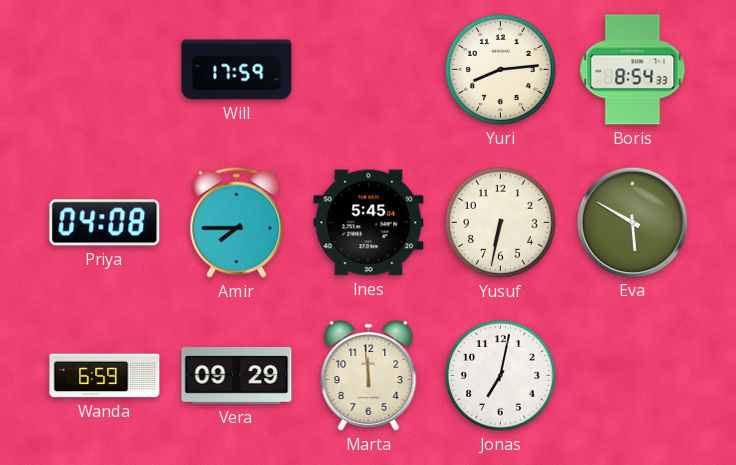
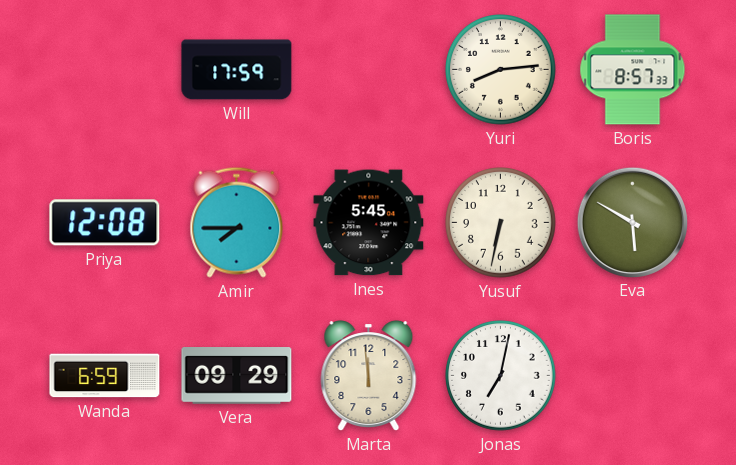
Boris: 8:54 -> 8:57 (633, 70)
Priya: 04:08 -> 12:08 (105, 223)
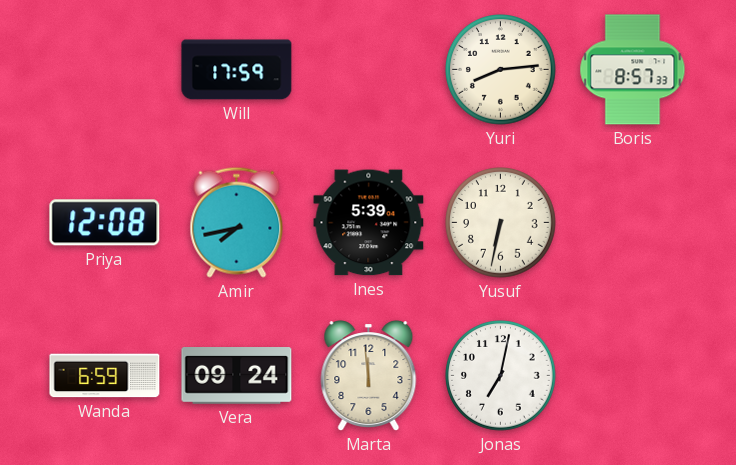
Amir: 7:45 -> 7:43 (237, 222)
Ines: 5:45 -> 5:39 (369, 223)
Eva: 5:50 -> none (632, 222)
Vera: 09:29 -> 09:24 (237, 376)
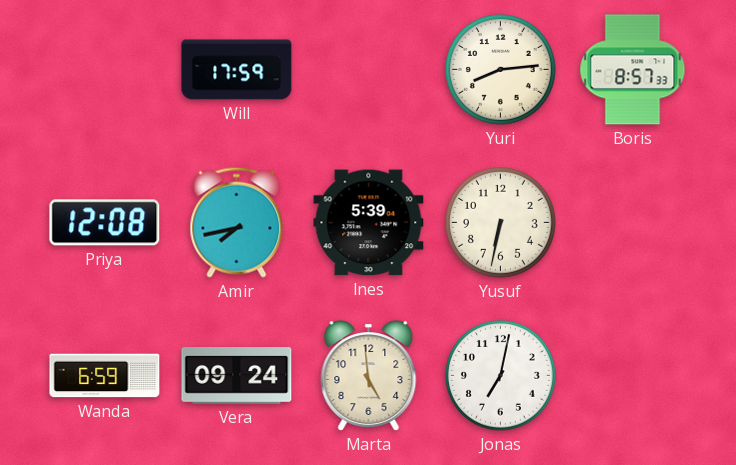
Marta: 11:59 -> 4:59 (369, 376)
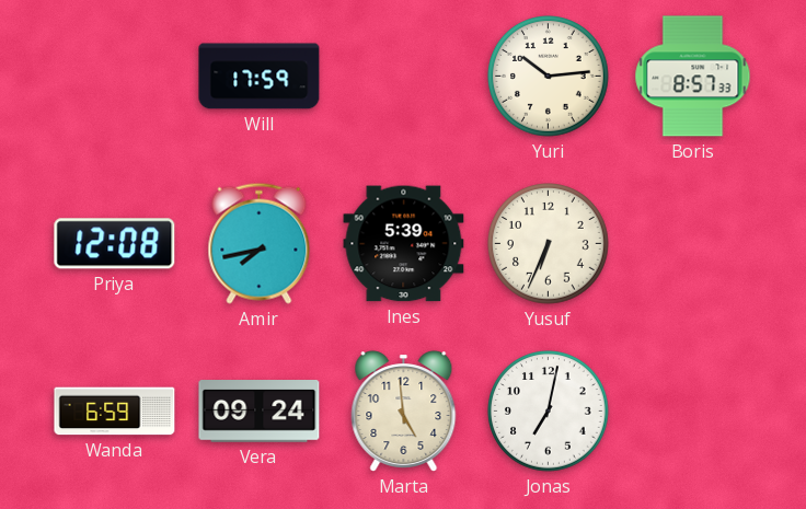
Yuri: 8:14 -> 10:14 (549, 77)
Yusuf: 6:32 -> 6:34 (549, 244)
